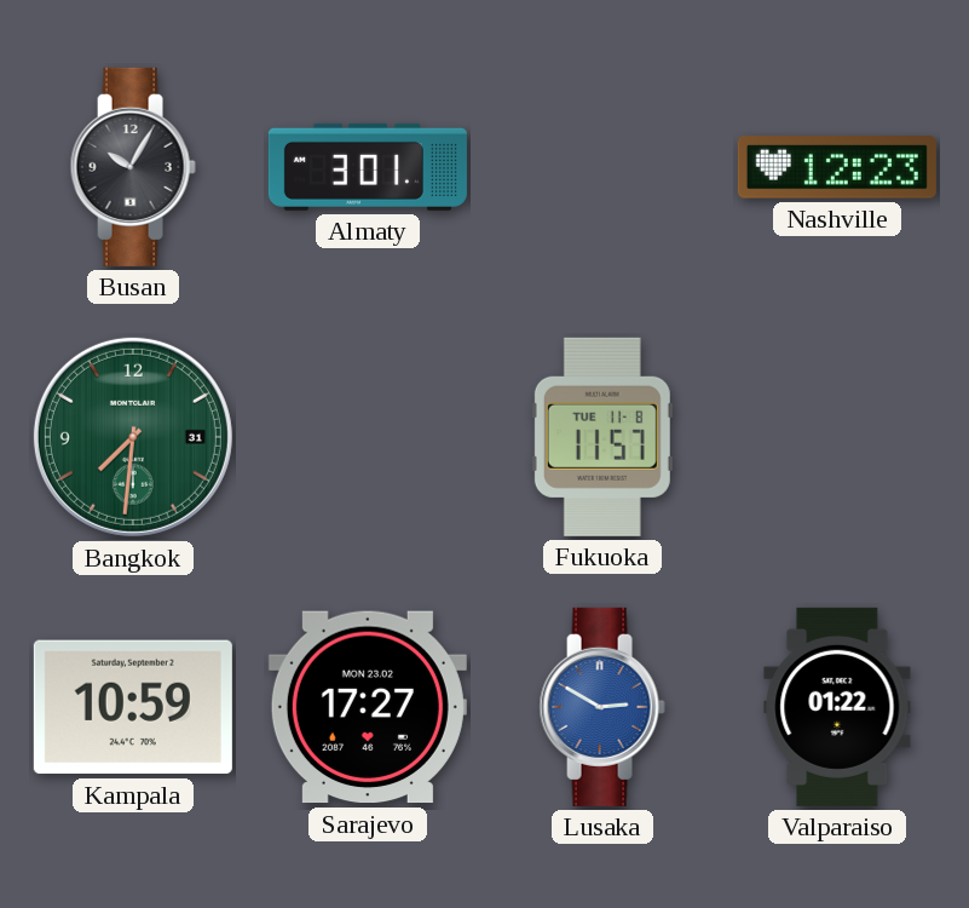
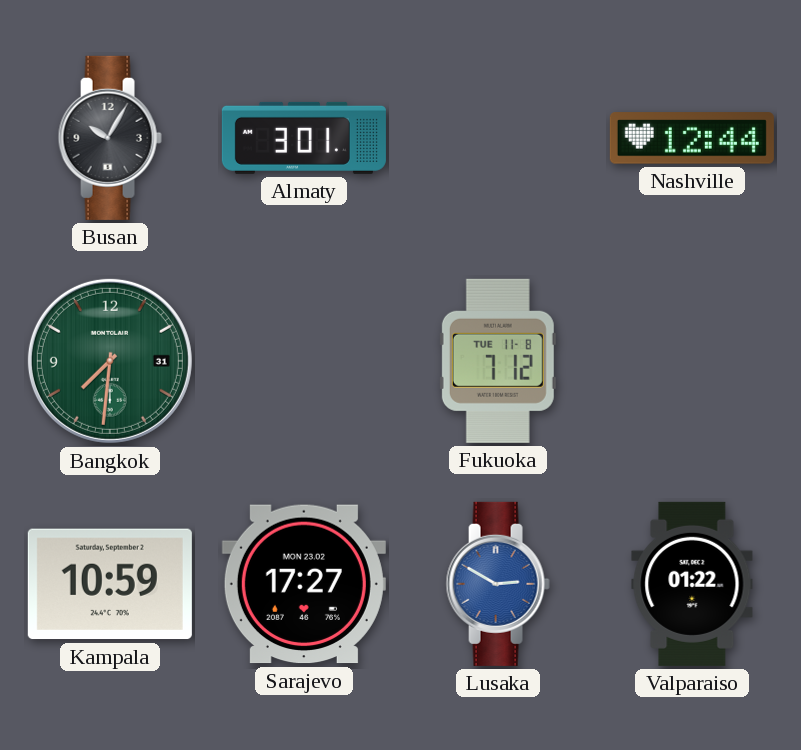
Nashville: 12:23 -> 12:44 (692, 138)
Fukuoka: 11:57 -> 7:12 (498, 361)
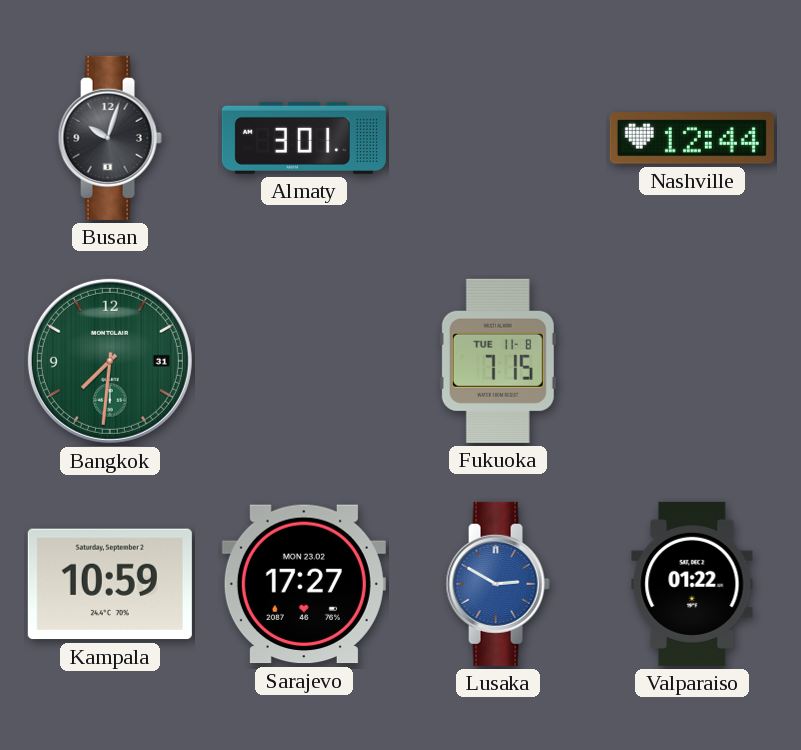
Busan: 10:05 -> 10:03 (110, 138)
Fukuoka: 7:12 -> 7:15 (498, 361)
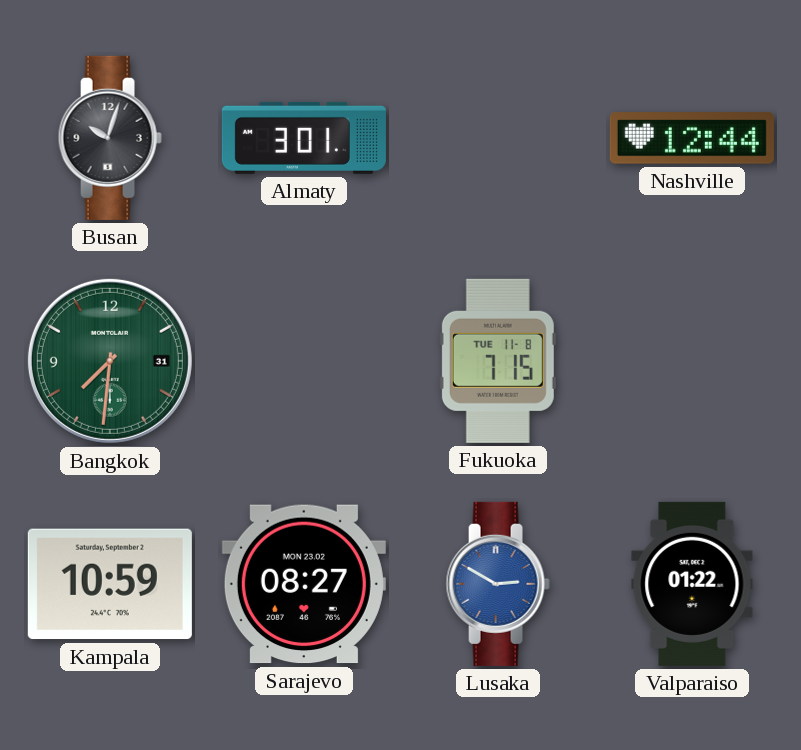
Sarajevo: 17:27 -> 08:27 (304, 584)
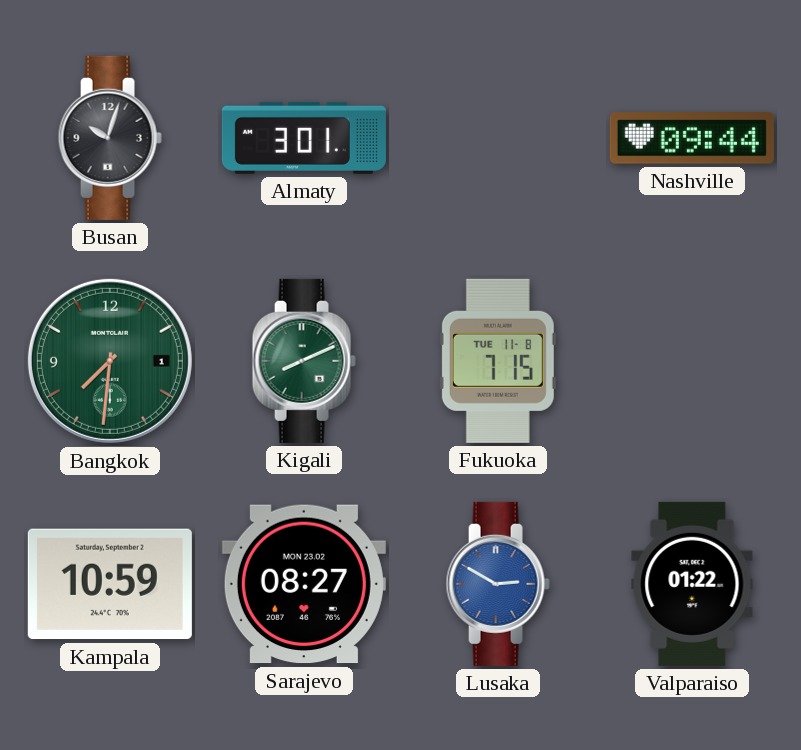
Nashville: 12:44 -> 09:44 (692, 138)
Bangkok date: 31 -> 1 (110, 361)
Kigali: none -> 8:11 (304, 361)
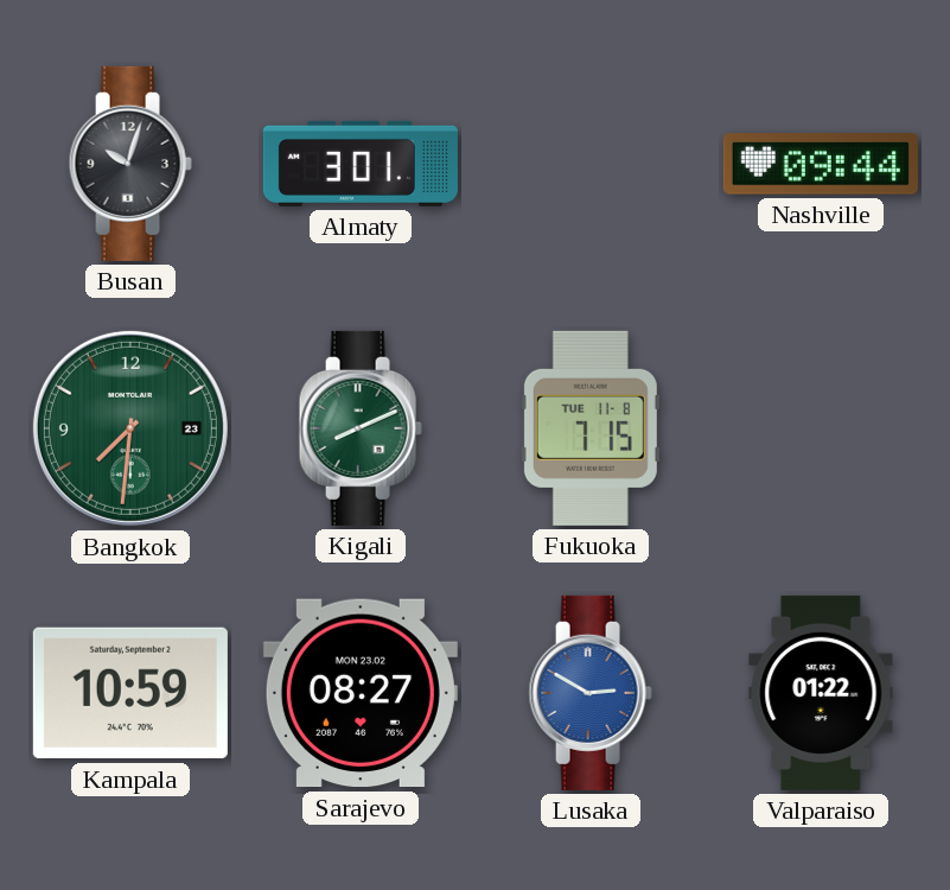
Bangkok date: 1 -> 23 (130, 428)
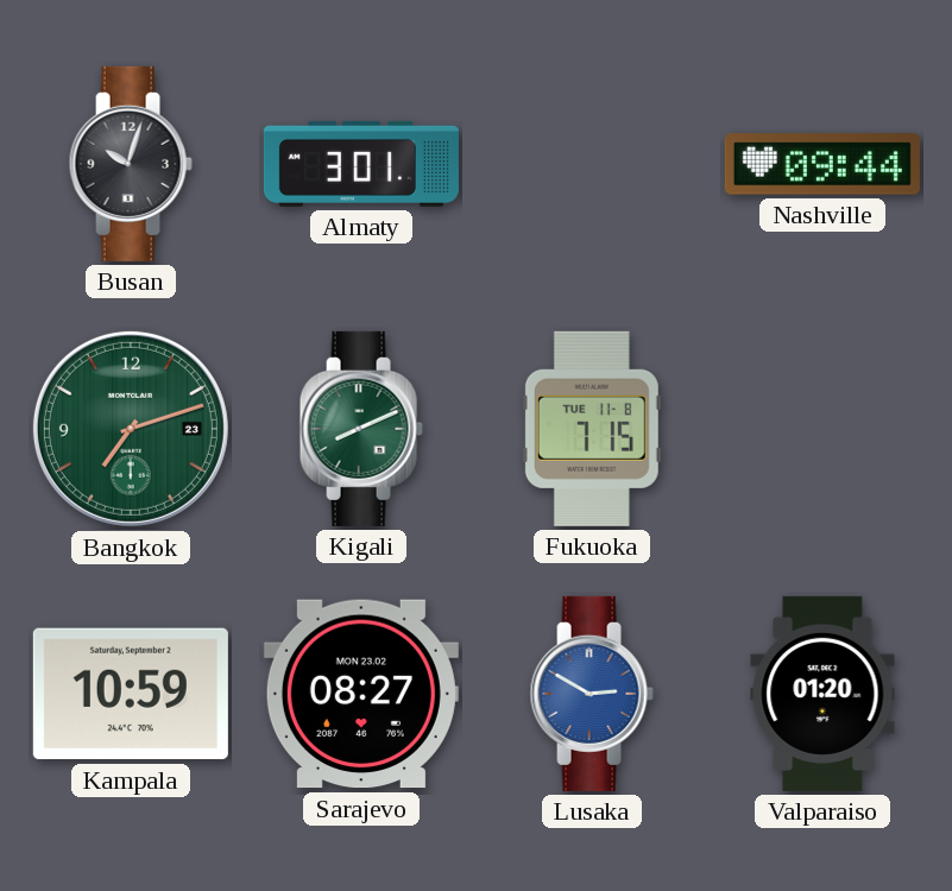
Bangkok: 7:31 -> 7:12 (131, 429)
Valparaiso: 01:22 -> 01:20 (822, 694)
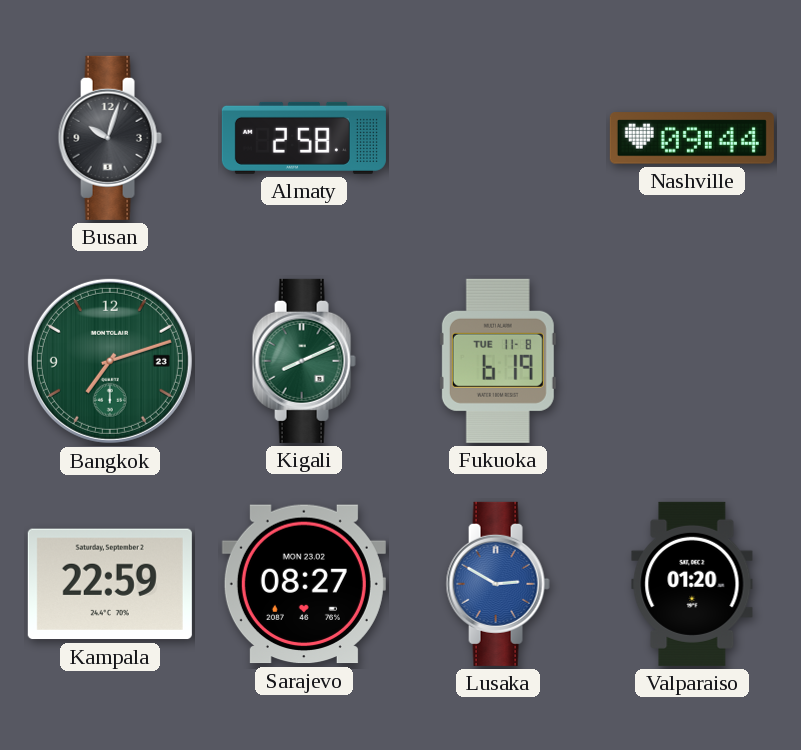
Almaty: 3:01 -> 2:58 (304, 138)
Fukuoka: 7:15 -> 6:19 (498, 361)
Kampala: 10:59 -> 22:59 (110, 584)
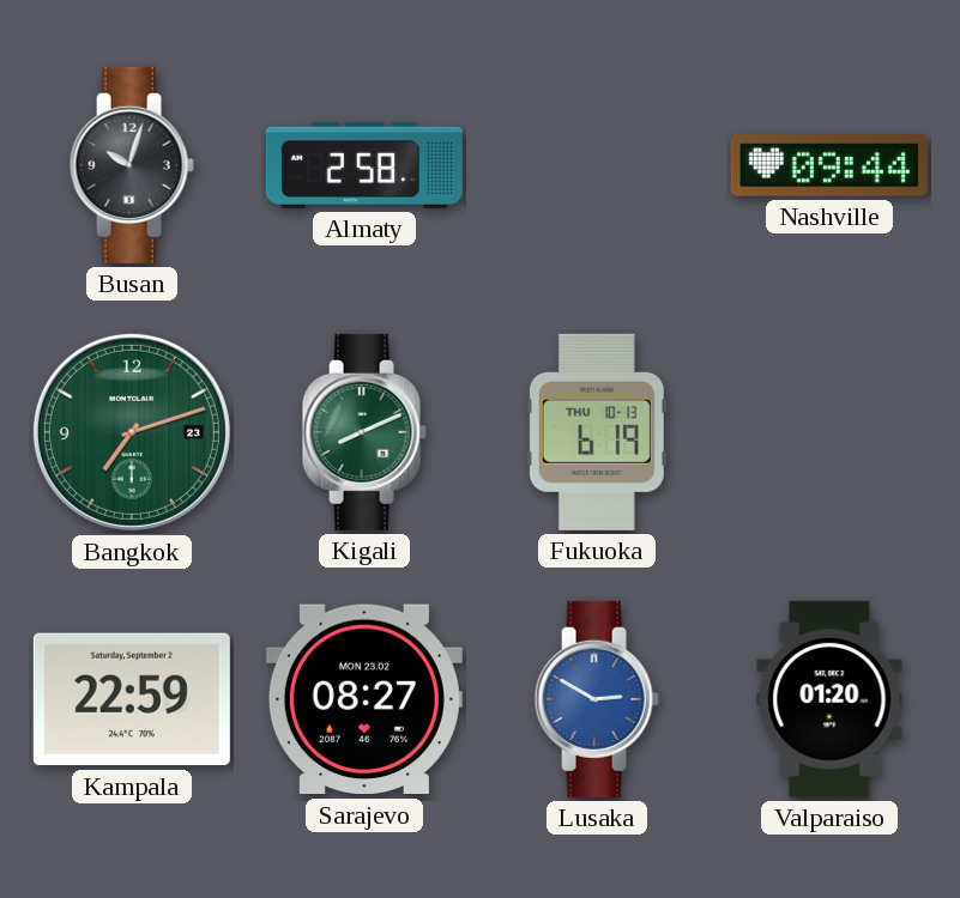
Fukuoka date: TUE 11-8 -> THU 10-13 (597, 432)
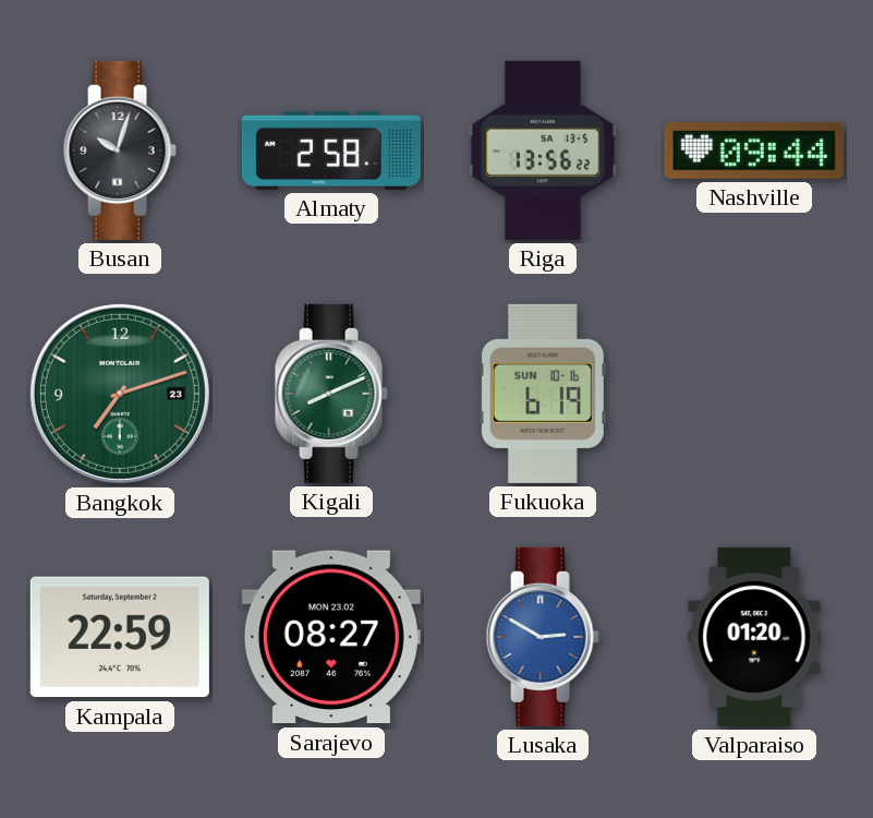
Riga: none -> 13:56 (543, 151)
Fukuoka date: THU 10-13 -> SUN 10-16 (543, 394)
